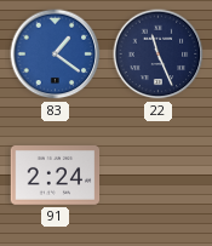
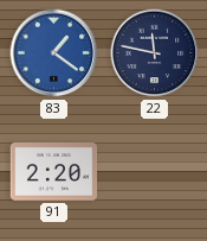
22: 11:26 -> 11:47 (155, 53)
91: 2:24 -> 2:20 (54, 172)
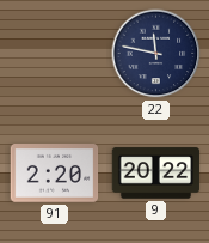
83: 1:21 -> none (54, 53)
9: none -> 20:22 (156, 174)
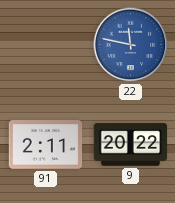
22 dial: navy -> blue (131, 45)
91: 2:20 -> 2:11 (46, 145)
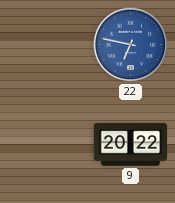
22: 11:47 -> 6:47 (131, 45)
91: 2:11 -> none (46, 145)
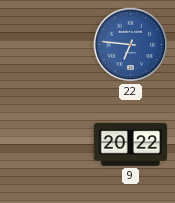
22: 6:47 -> 6:46 (131, 45)
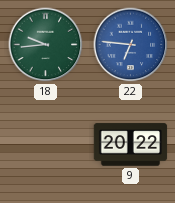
18: none -> 9:44 (46, 45)
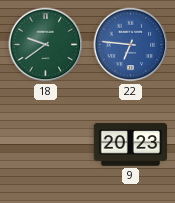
18: 9:44 -> 9:39 (46, 45)
9: 20:22 -> 20:23 (131, 145)
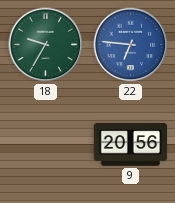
18: 9:39 -> 9:35 (46, 45)
9: 20:23 -> 20:56 (131, 145)
